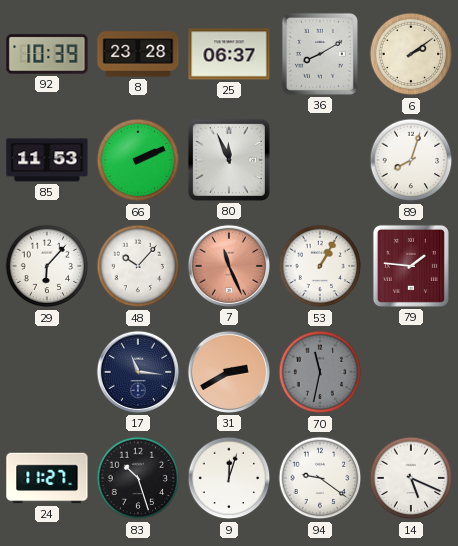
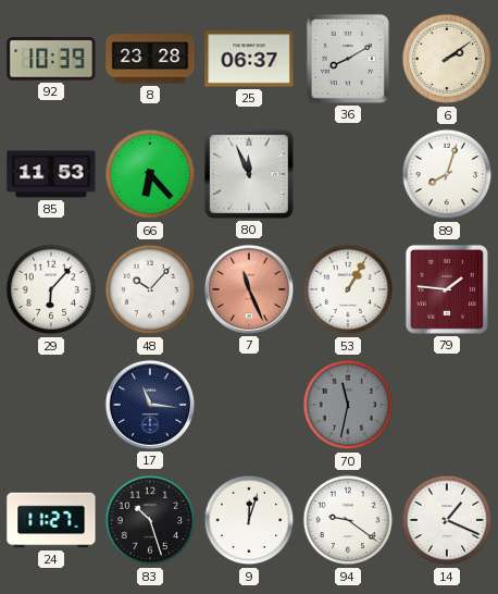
66: 2:11 -> 6:23 (150, 174)
31: 2:40 -> none (229, 372)
14: 5:19 -> 1:19 (447, 520)
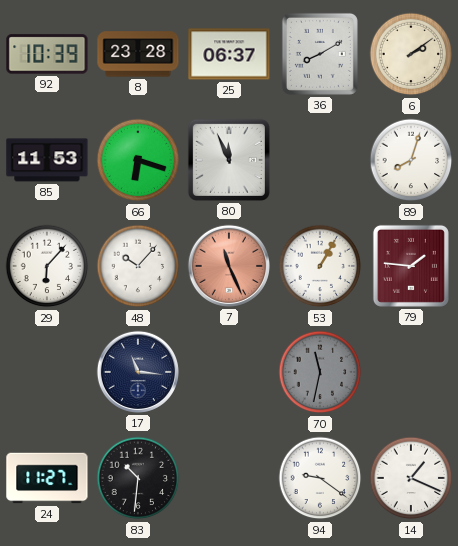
66: 6:23 -> 6:18 (138, 160)
83: 10:27 -> 10:31 (138, 478)
9: 12:03 -> none (249, 520)
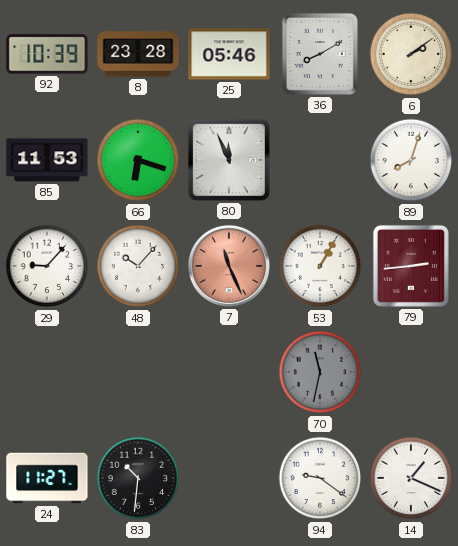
25: 06:37 -> 05:46 (229, 54)
29: 6:07 -> 9:07 (47, 266)
79: 1:46 -> 2:44 (411, 266)
17: 11:16 -> none (138, 372)
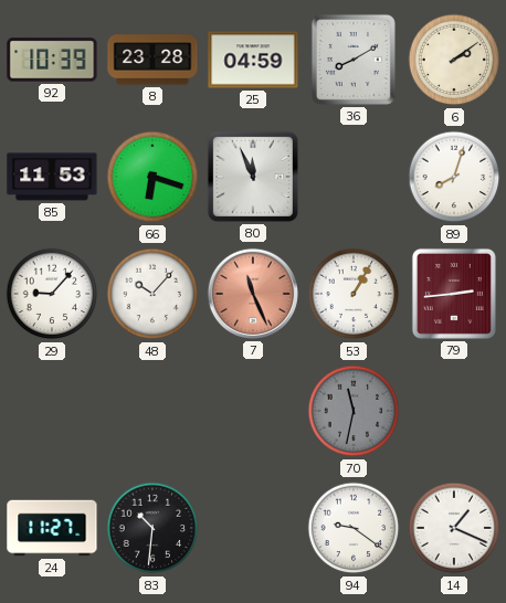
25: 05:46 -> 04:59 (253, 60)
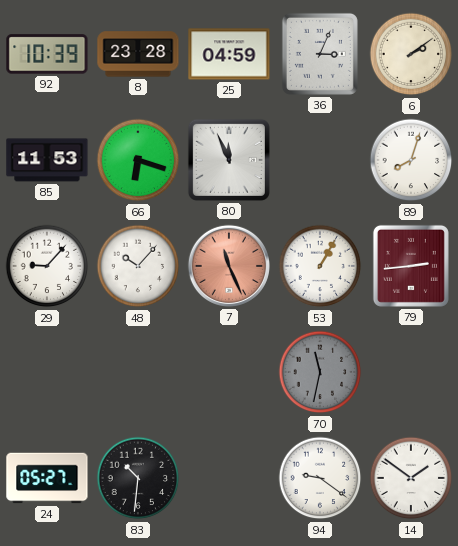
36: 8:10 -> 3:04 (320, 54)
24: 11:27 -> 05:27 (47, 478)
14: 1:19 -> 1:51 (411, 478)
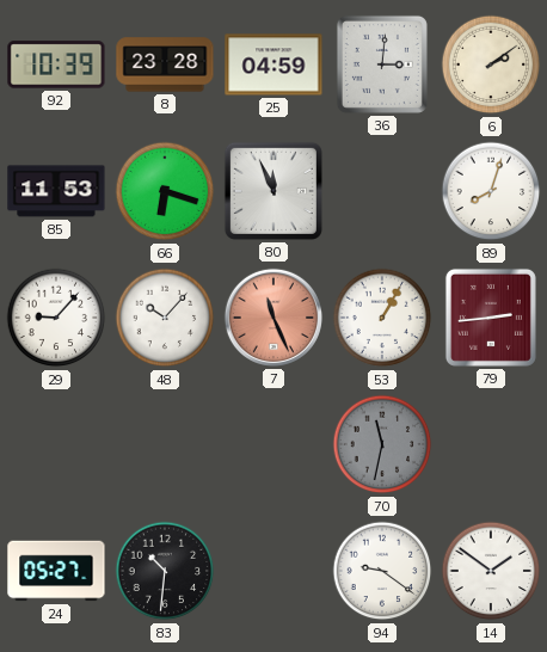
36: 3:04 -> 3:01 (382, 64)
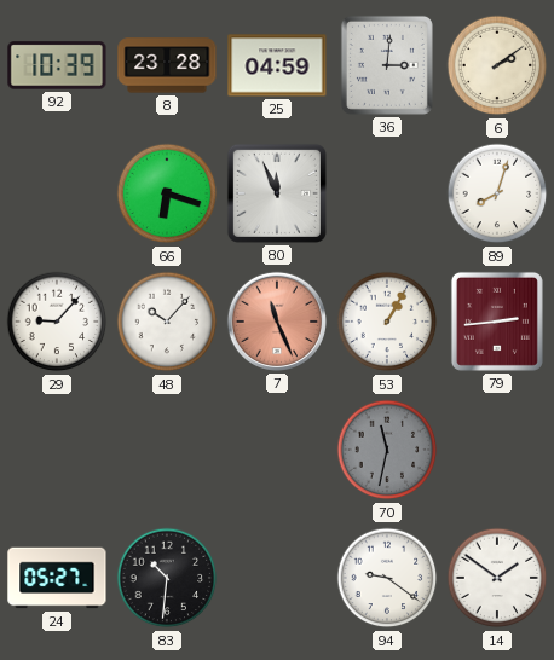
85: 11:53 -> none (56, 191)
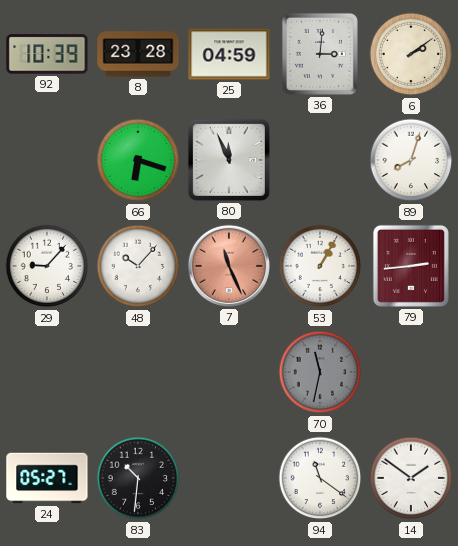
94: 9:21 -> 11:21 (320, 478)
